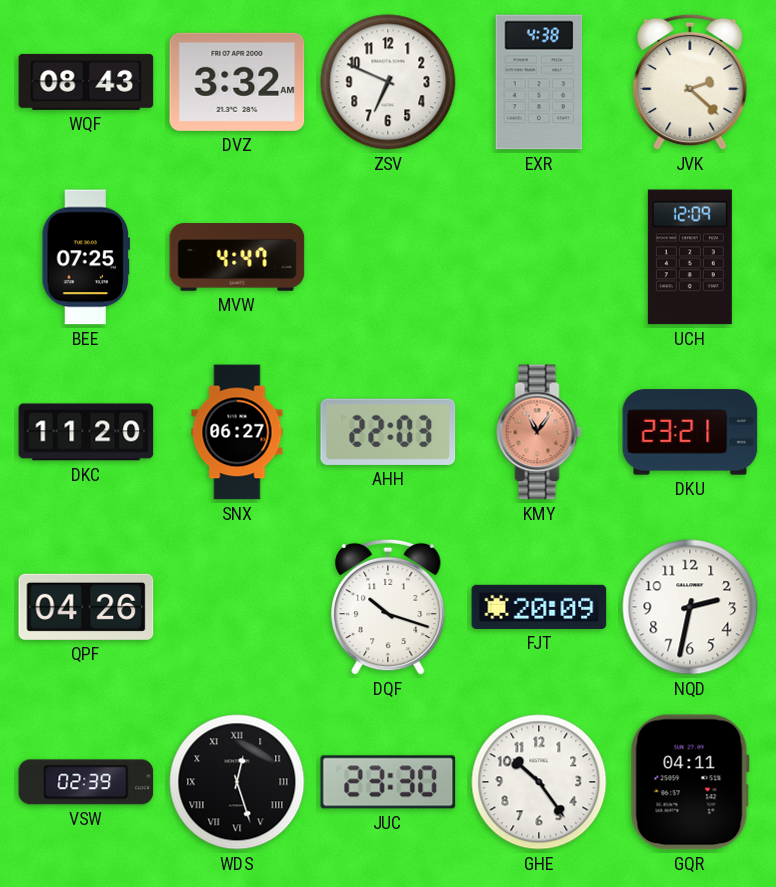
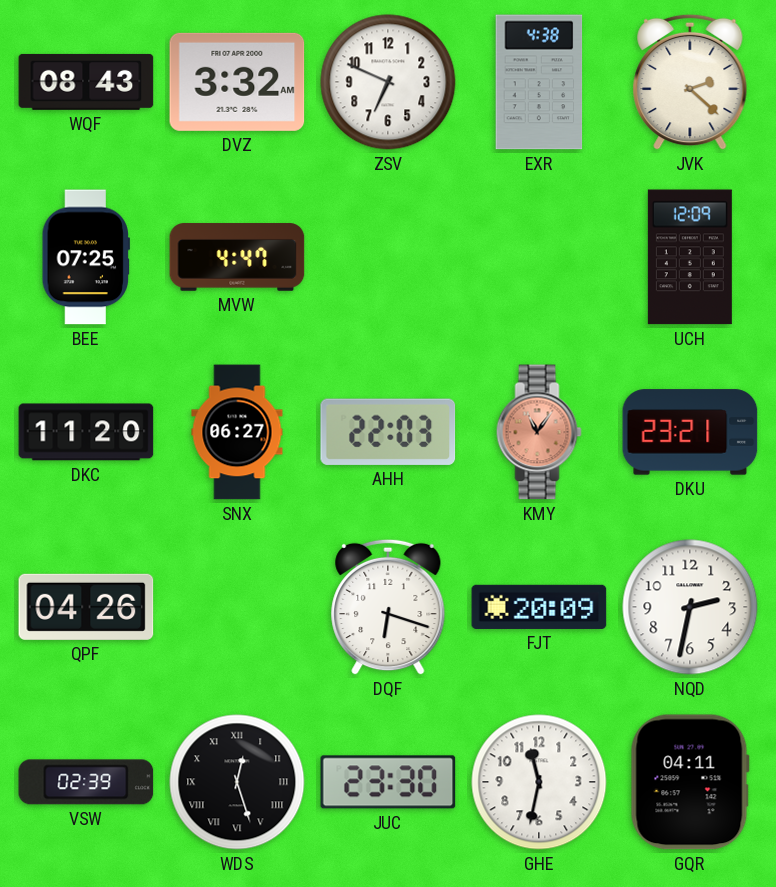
DQF: 10:18 -> 6:18 (388, 607)
GHE: 10:24 -> 11:32 (539, 782)
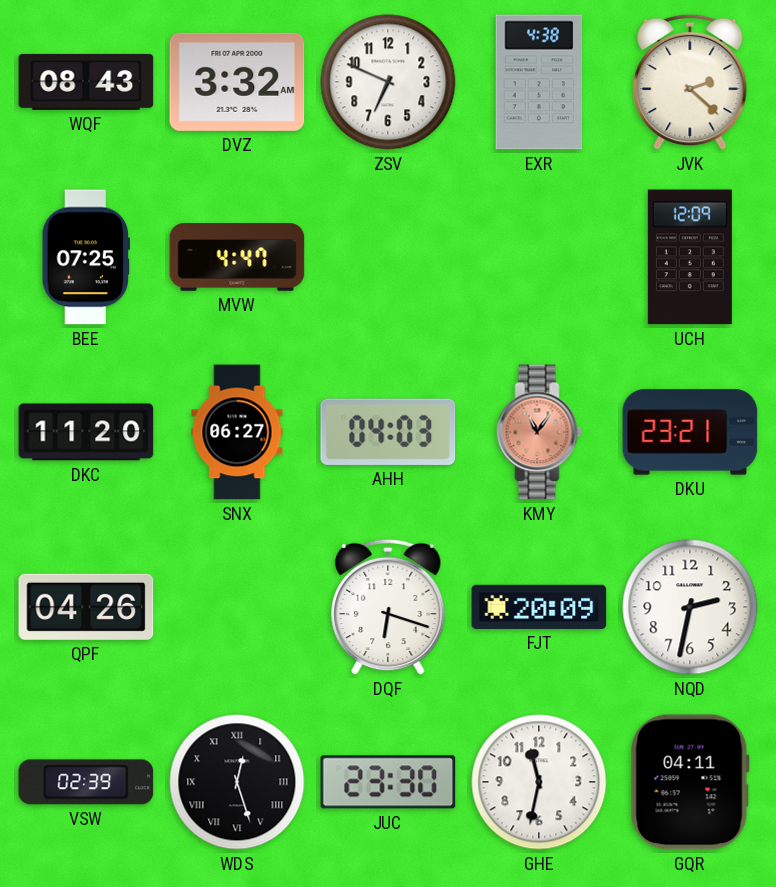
AHH: 22:03 -> 04:03 (388, 432)
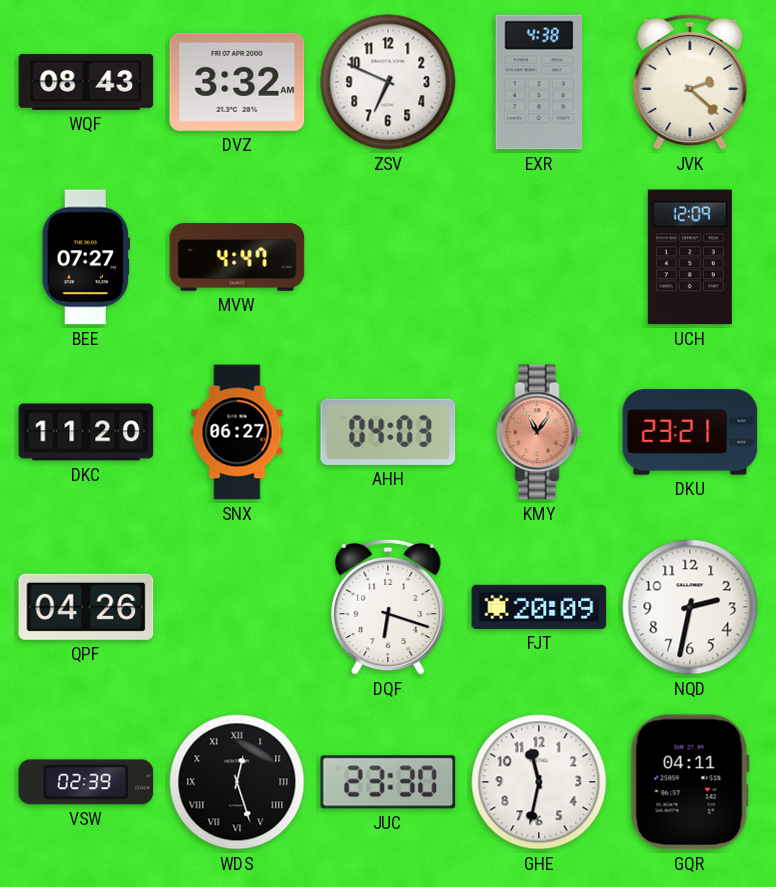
BEE: 07:25 -> 07:27 (86, 257)
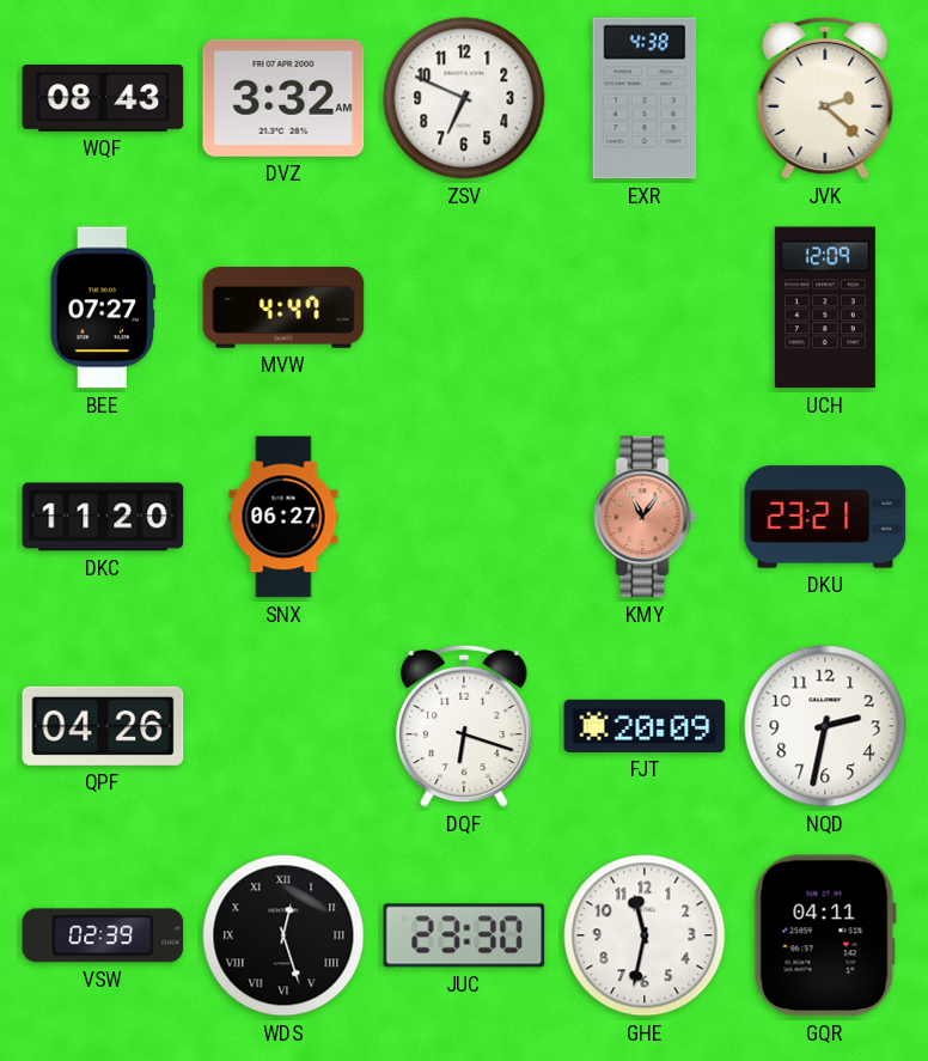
AHH: 04:03 -> none (388, 432)
